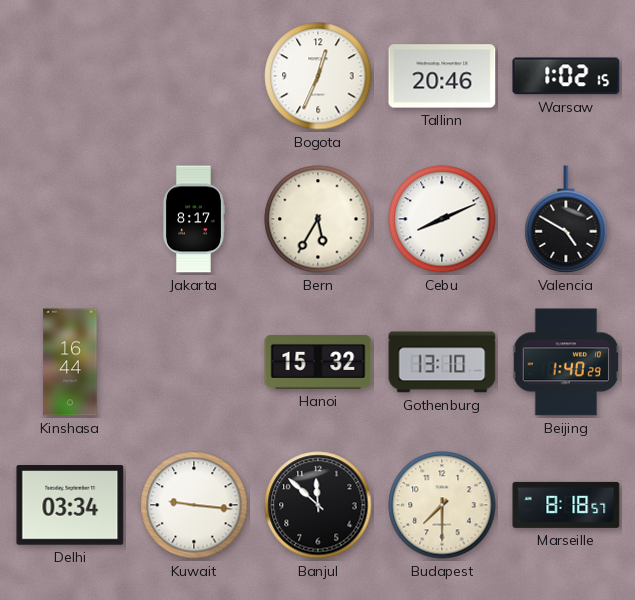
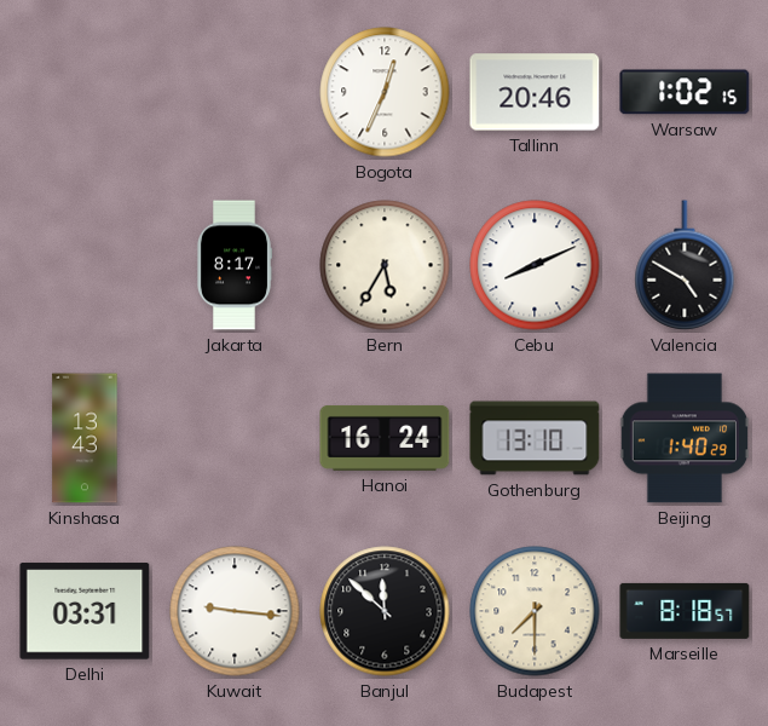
Kinshasa: 16:44 -> 13:43 (85, 438)
Hanoi: 15:32 -> 16:24 (385, 438)
Delhi: 03:34 -> 03:31 (85, 611)
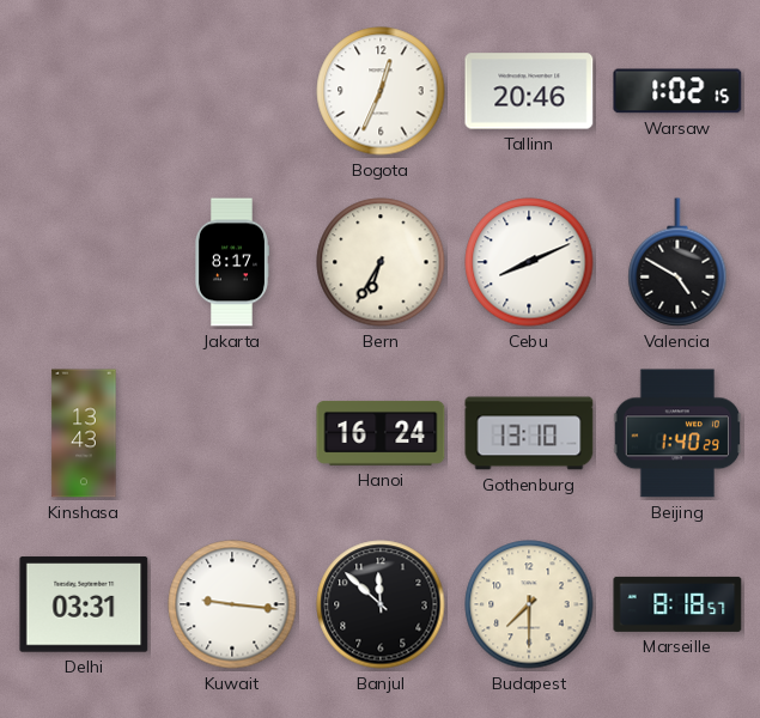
Bern: 5:35 -> 6:35 (381, 262)
